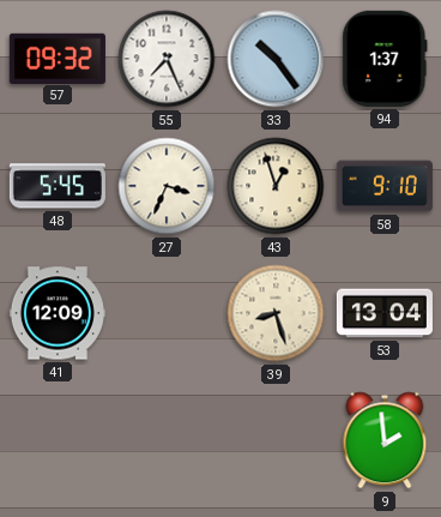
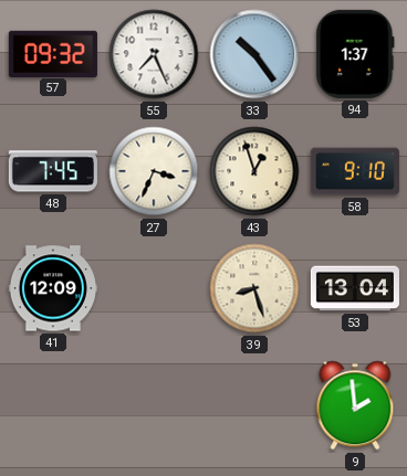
48: 5:45 -> 7:45 (53, 171)
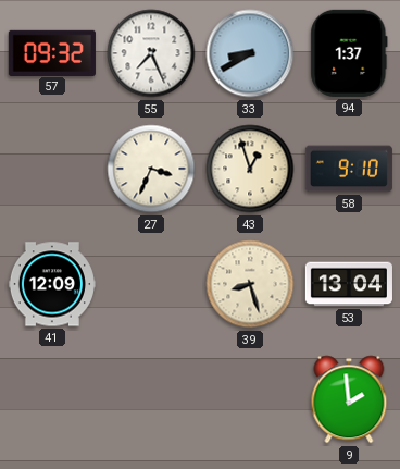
33: 10:24 -> 8:40 (250, 53)
48: 7:45 -> none (53, 171)
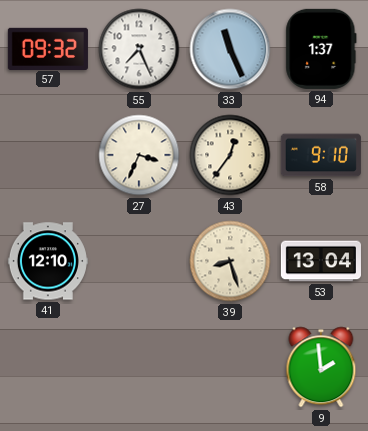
33: 8:40 -> 11:26 (230, 49)
43: 12:57 -> 12:36 (230, 155)
41: 12:09 -> 12:10 (48, 261)
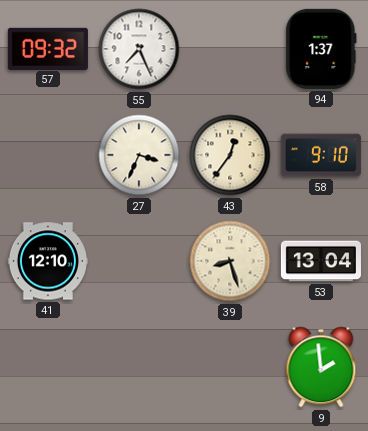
33: 11:26 -> none (230, 49)
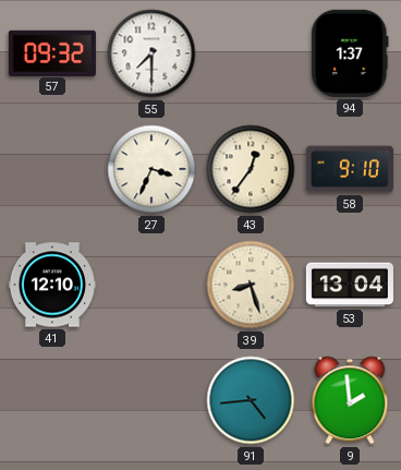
55: 7:26 -> 7:30 (151, 53)
91: none -> 4:44 (251, 400)
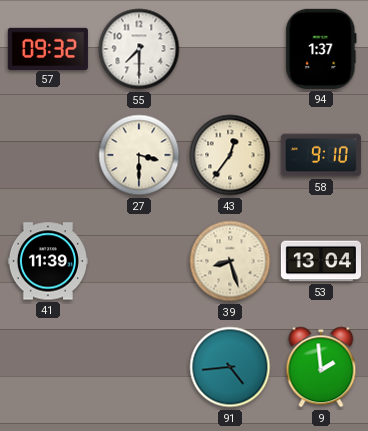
27: 3:34 -> 3:30 (139, 155)
41: 12:10 -> 11:39 (48, 261)
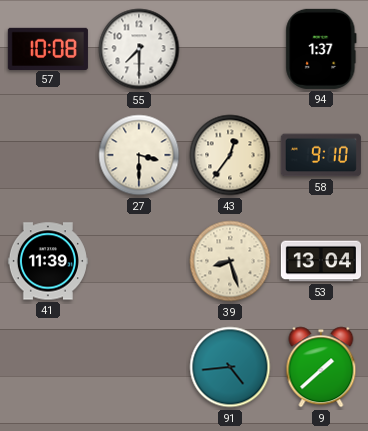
57: 09:32 -> 10:08 (48, 48)
9: 1:59 -> 1:38 (321, 367)
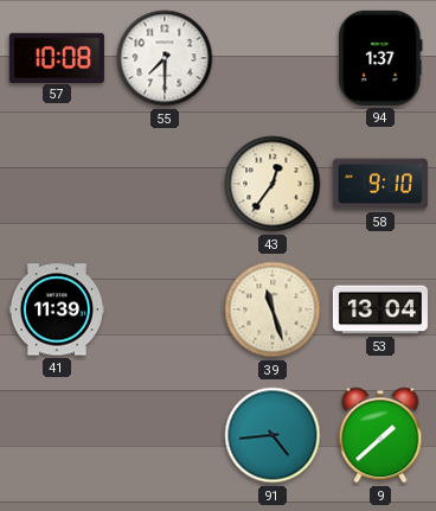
27: 3:30 -> none (139, 155)
39: 8:27 -> 11:27 (272, 309)
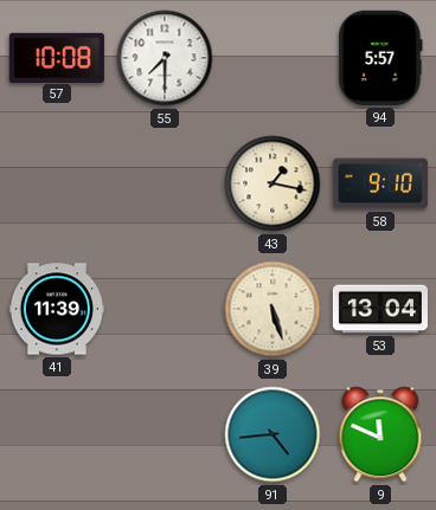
94: 1:37 -> 5:57 (380, 58)
43: 12:36 -> 1:17 (272, 183)
39: 11:27 -> 5:27 (272, 309)
9: 1:38 -> 11:49 (380, 434)
